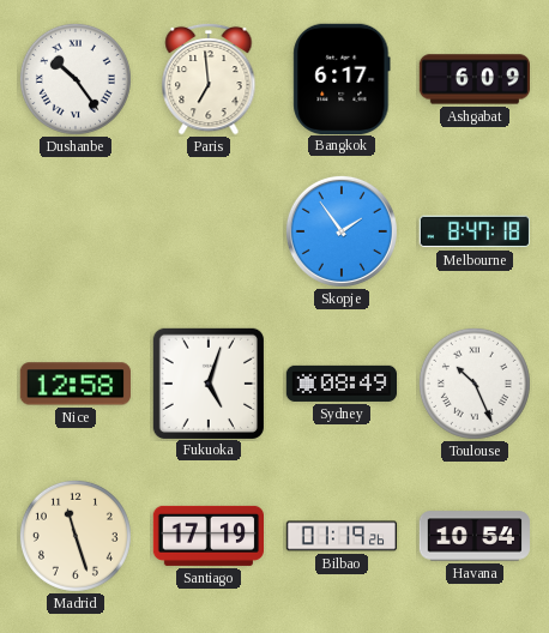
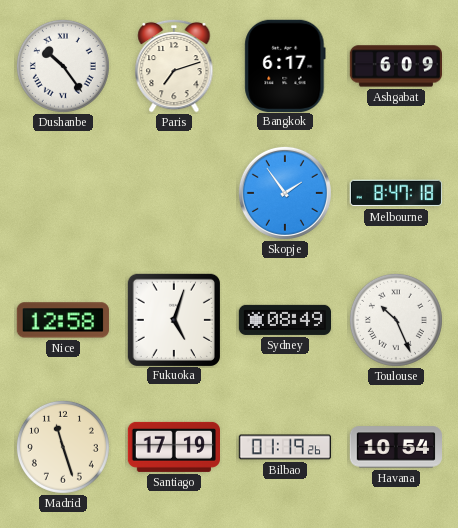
Paris: 6:59 -> 7:12 (174, 66)
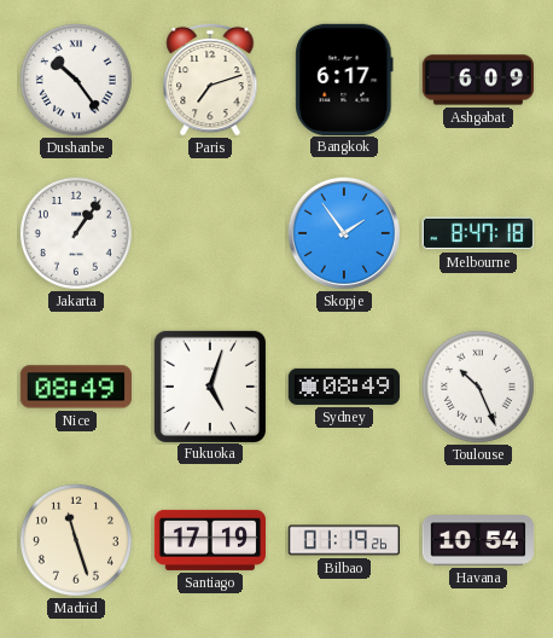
Jakarta: none -> 1:06 (76, 233)
Nice: 12:58 -> 08:49 (76, 387)
